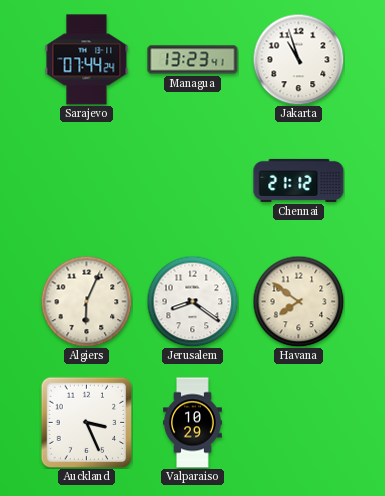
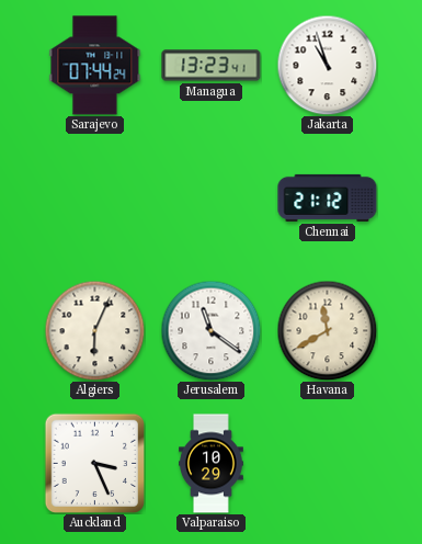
Jerusalem: 8:21 -> 11:21 (210, 330)
Havana: 7:51 -> 11:40 (327, 330)
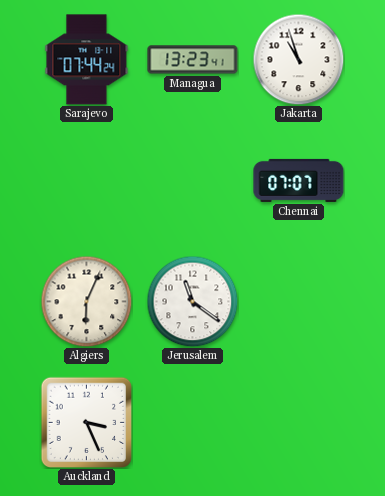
Chennai: 21:12 -> 07:07 (299, 180)
Havana: 11:40 -> none (327, 330)
Valparaiso: 10:29 -> none (212, 464)
